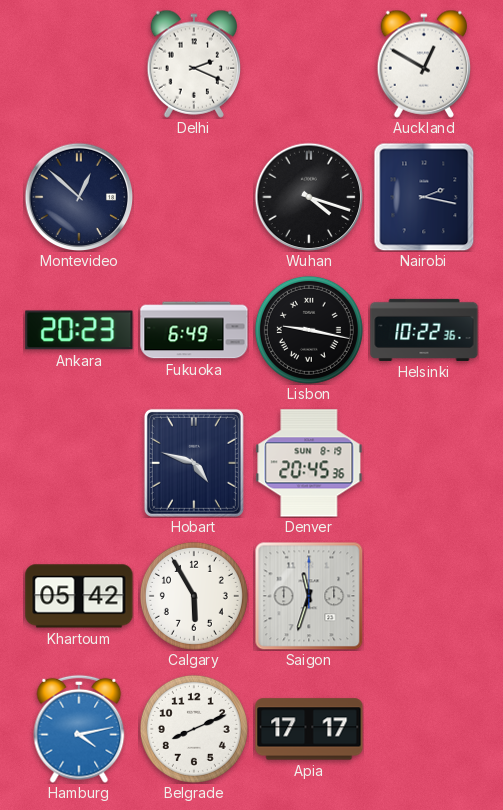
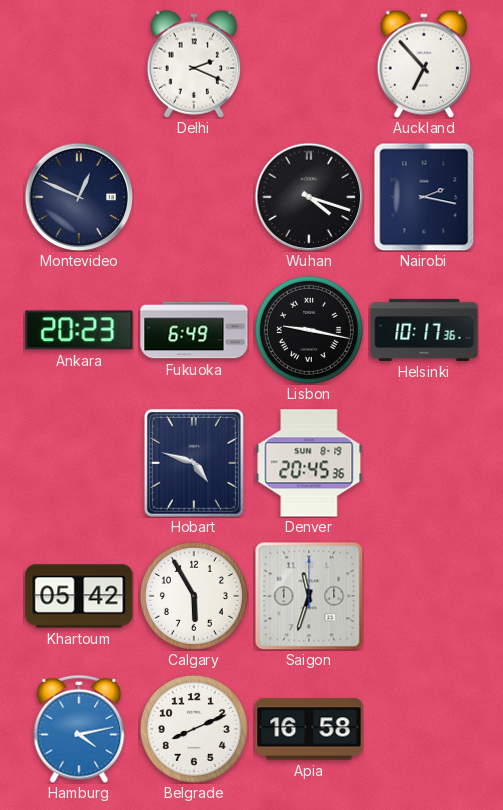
Auckland: 12:50 -> 6:53 (424, 64)
Montevideo: 12:52 -> 12:49 (79, 197)
Helsinki: 10:22 -> 10:17 (424, 330)
Apia: 17:17 -> 16:58 (309, 729)
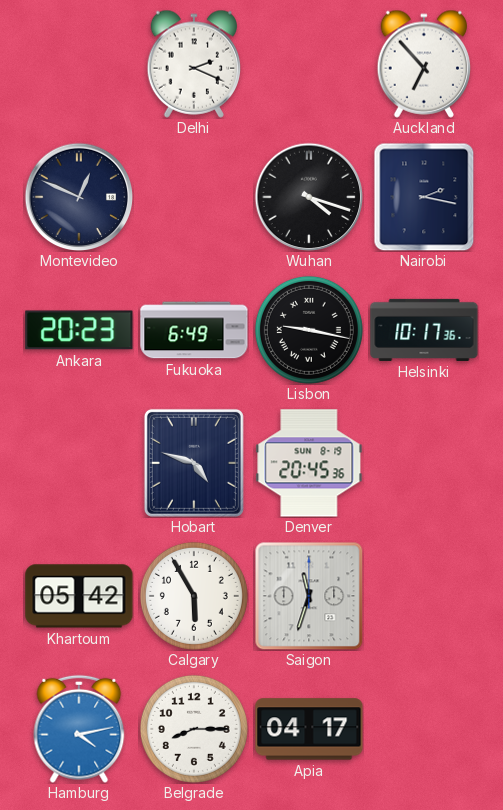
Belgrade: 8:11 -> 8:15 (194, 729)
Apia: 16:58 -> 04:17 (309, 729)
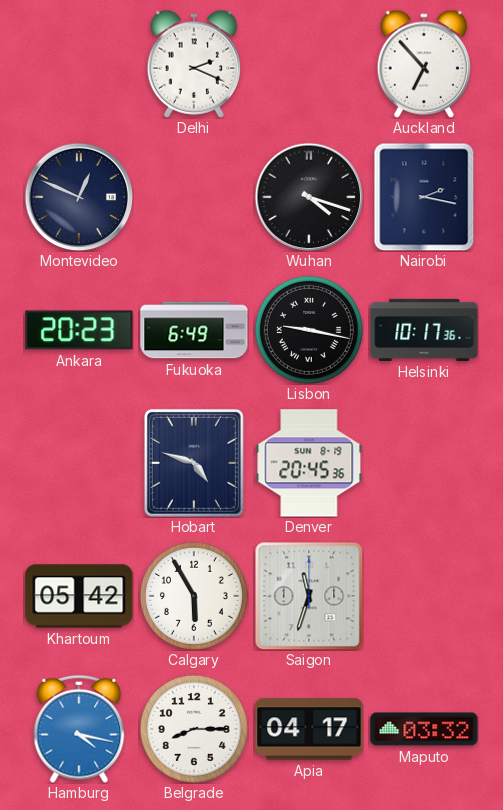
Hamburg: 4:13 -> 4:17 (79, 729)
Maputo: none -> 03:32 (424, 729)
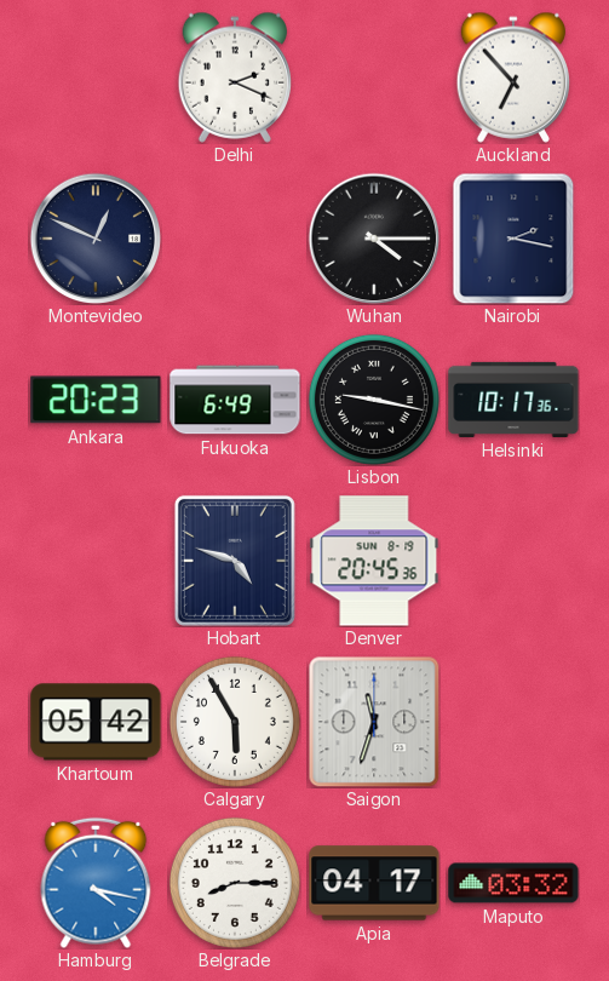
Wuhan: 4:18 -> 4:15 (374, 239)
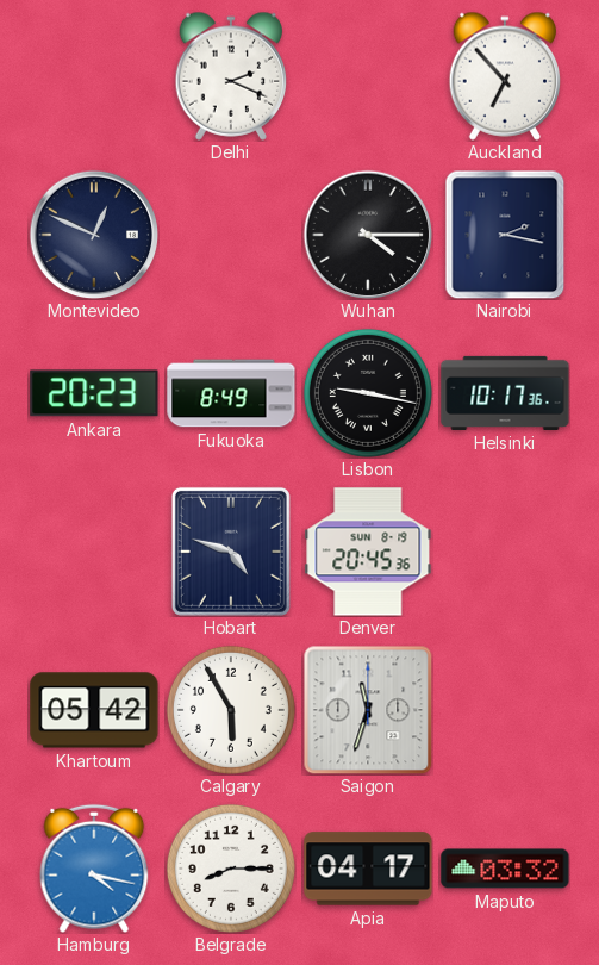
Fukuoka: 6:49 -> 8:49 (231, 393)
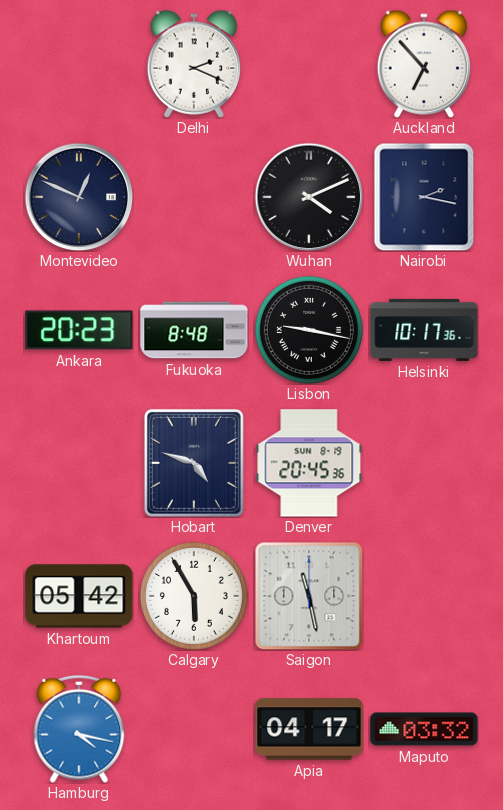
Wuhan: 4:15 -> 4:11 (309, 197)
Fukuoka: 8:49 -> 8:48 (194, 330)
Saigon: 11:33 -> 11:28 (309, 596)
Belgrade: 8:15 -> none (231, 868)
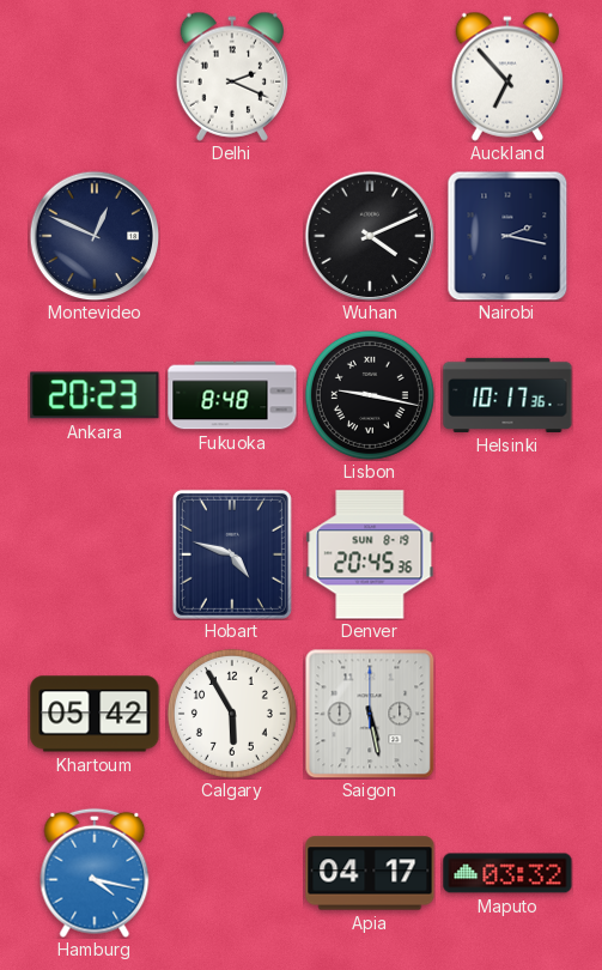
Saigon: 11:28 -> 5:28 (370, 714)
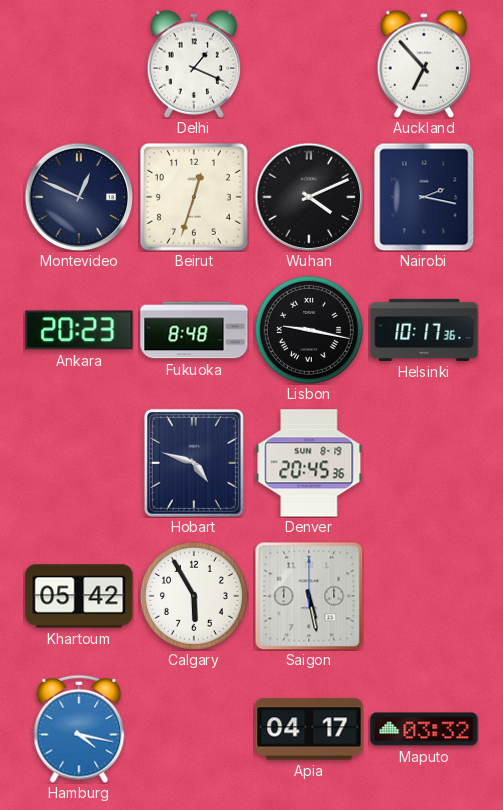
Delhi: 2:19 -> 1:19 (194, 64)
Beirut: none -> 12:33 (194, 197)
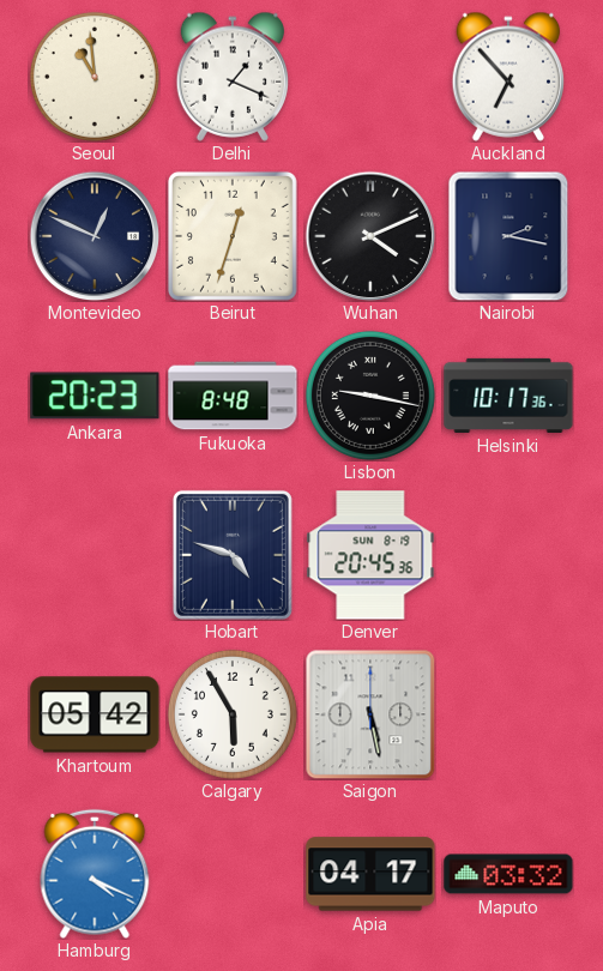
Seoul: none -> 10:59 (95, 77)
Hamburg: 4:17 -> 4:19 (95, 874)
